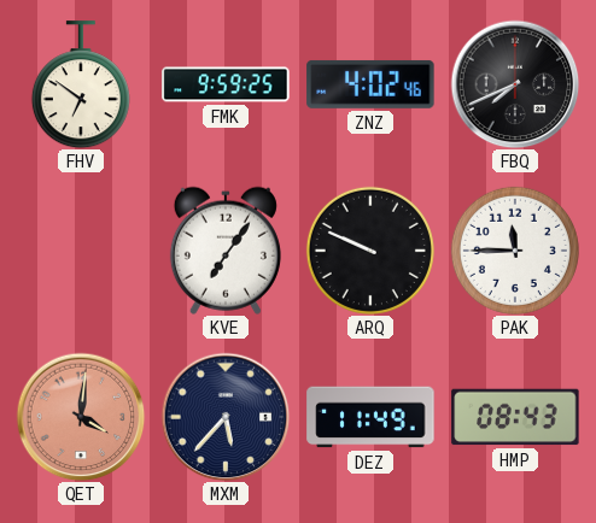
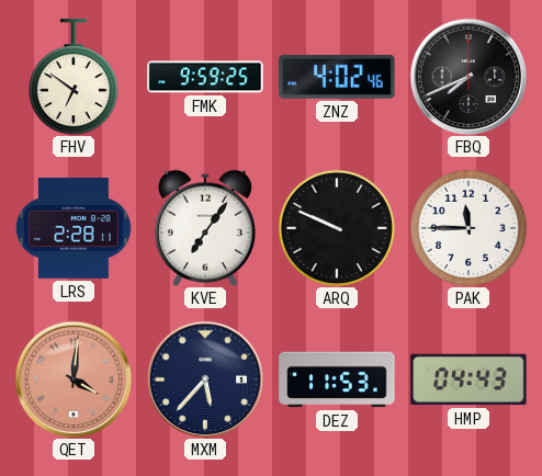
LRS: none -> 2:28 (74, 229)
DEZ: 11:49 -> 11:53 (337, 379)
HMP: 08:43 -> 04:43 (468, 379)
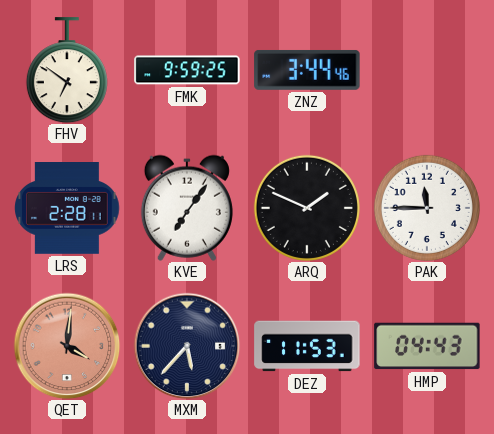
ZNZ: 4:02 -> 3:44 (307, 70)
FBQ: 7:41 -> none (468, 77)
ARQ: 9:49 -> 1:49 (307, 208)
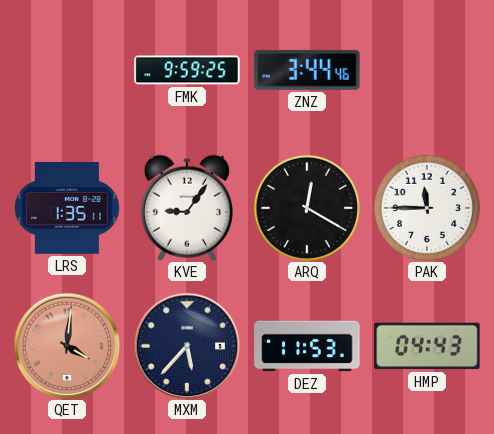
FHV: 6:51 -> none (67, 70)
LRS: 2:28 -> 1:35 (67, 209)
KVE: 7:06 -> 9:06 (187, 208)
ARQ: 1:49 -> 12:20 (307, 208)
